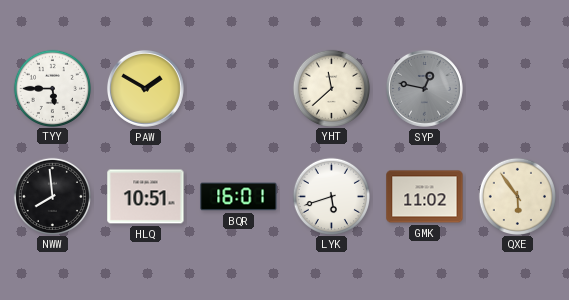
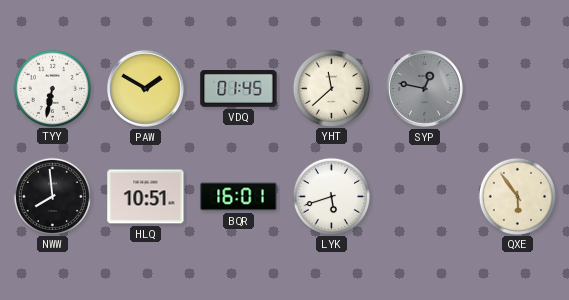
TYY: 5:45 -> 6:32 (52, 88)
VDQ: none -> 01:45 (239, 89)
GMK: 11:02 -> none (425, 197)
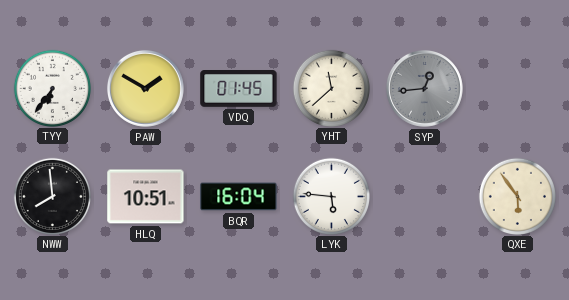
TYY: 6:32 -> 6:36 (52, 88)
SYP: 12:47 -> 12:44 (424, 88)
BQR: 16:01 -> 16:04 (239, 197)
LYK: 5:42 -> 5:46 (331, 196)
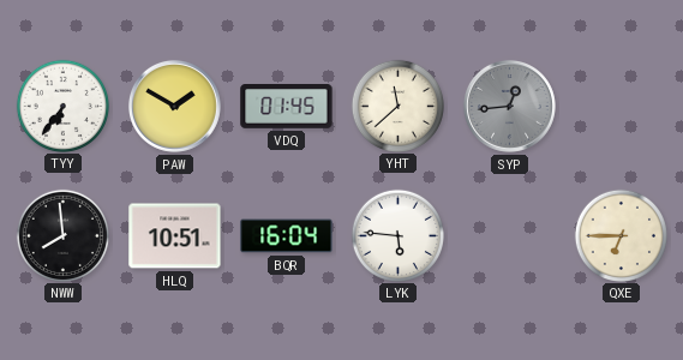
QXE: 5:54 -> 6:45 (621, 235)
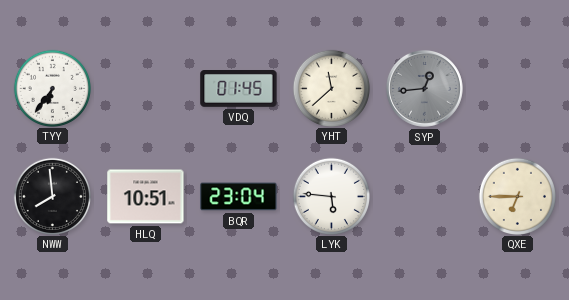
PAW: 1:50 -> none (174, 106)
BQR: 16:04 -> 23:04 (239, 197)
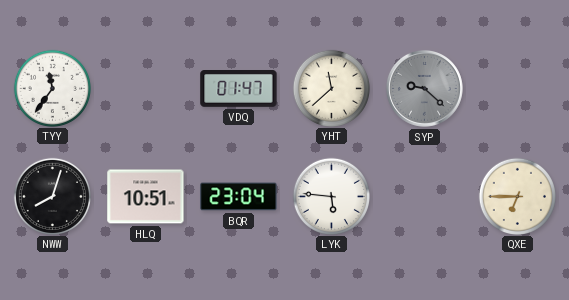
TYY: 6:36 -> 11:36 (52, 88)
VDQ: 01:45 -> 01:47 (239, 89)
SYP: 12:44 -> 9:22 (424, 88)
NWW: 7:59 -> 8:03 (52, 196)
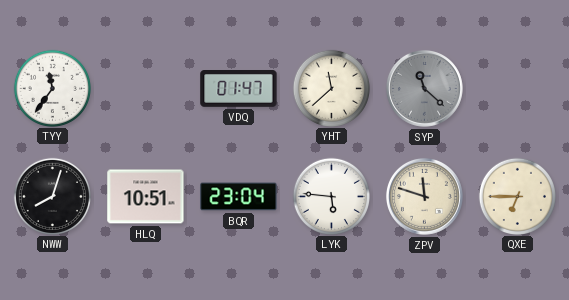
SYP: 9:22 -> 11:22 (424, 88)
ZPV: none -> 11:48 (424, 196)
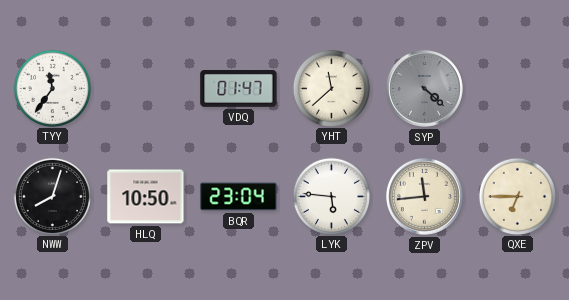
SYP: 11:22 -> 4:22 (424, 88)
HLQ: 10:51 -> 10:50 (146, 197)
ZPV: 11:48 -> 11:44 (424, 196)
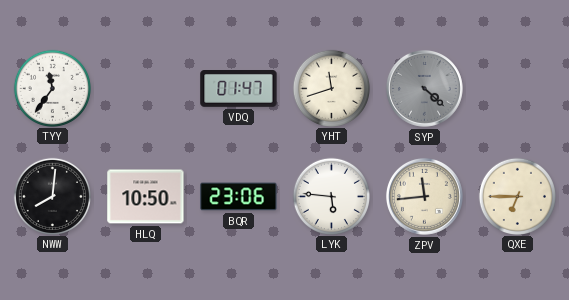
YHT: 11:38 -> 11:42 (331, 88)
NWW: 8:03 -> 8:01 (52, 196)
BQR: 23:04 -> 23:06 (239, 197)
